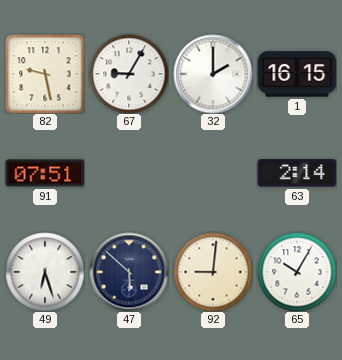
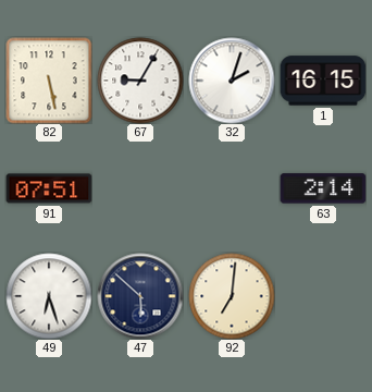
82: 9:28 -> 5:28 (49, 81)
32: 2:00 -> 2:03 (232, 81)
92: 9:01 -> 7:01 (232, 296)
65: 10:05 -> none (297, 272)
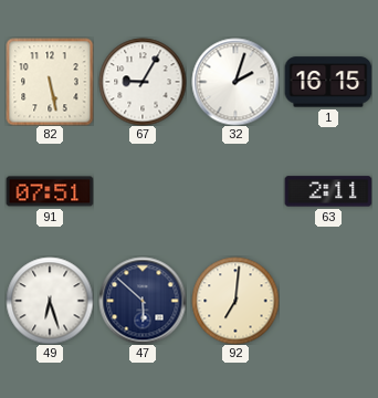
63: 2:14 -> 2:11 (328, 191)
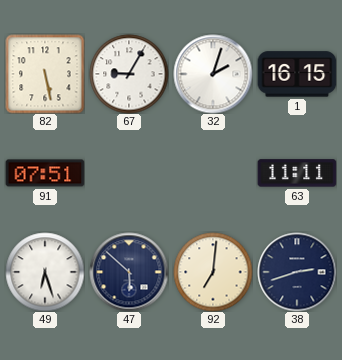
63: 2:11 -> 11:11 (297, 173)
38: none -> 2:42 (297, 272)
